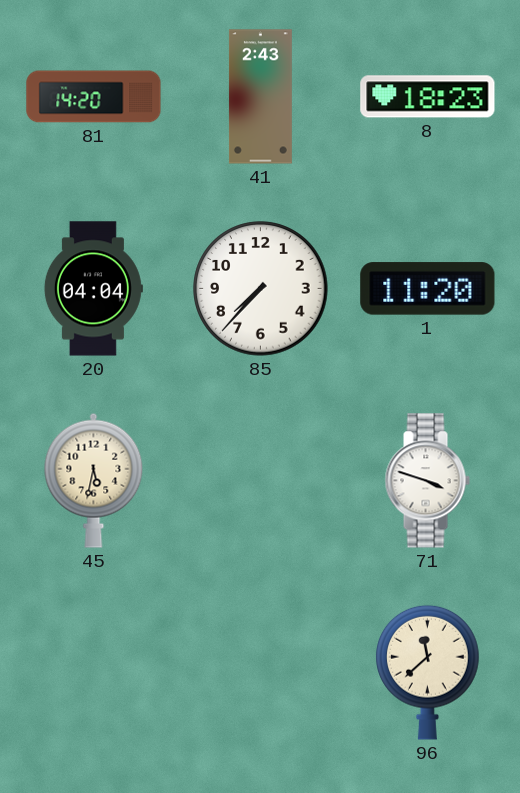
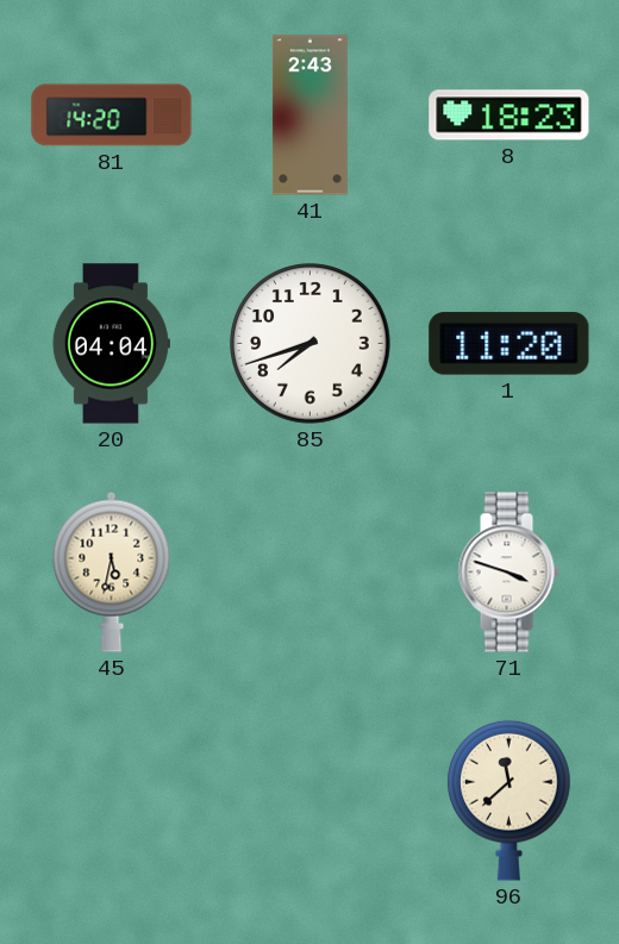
85: 7:37 -> 7:42 (311, 344)
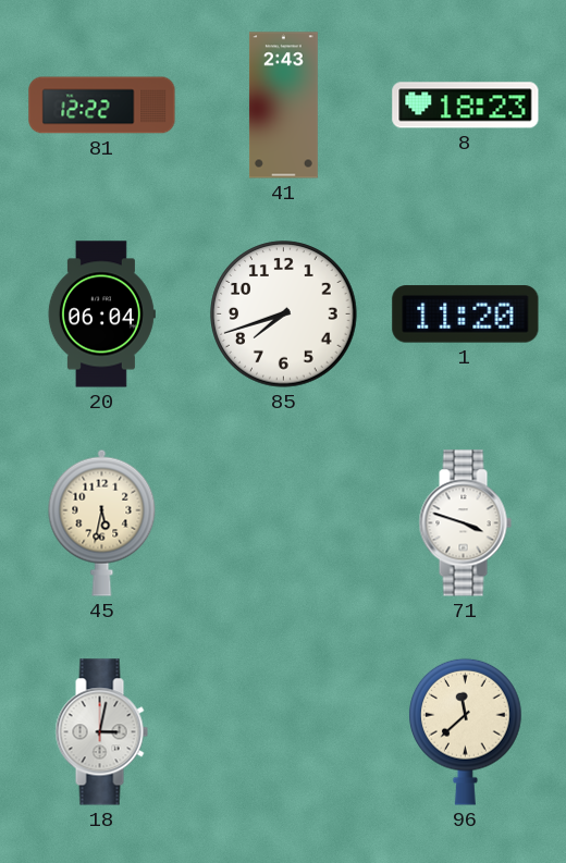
81: 14:20 -> 12:22 (102, 106)
20: 04:04 -> 06:04 (101, 315)
18: none -> 3:02 (101, 732)
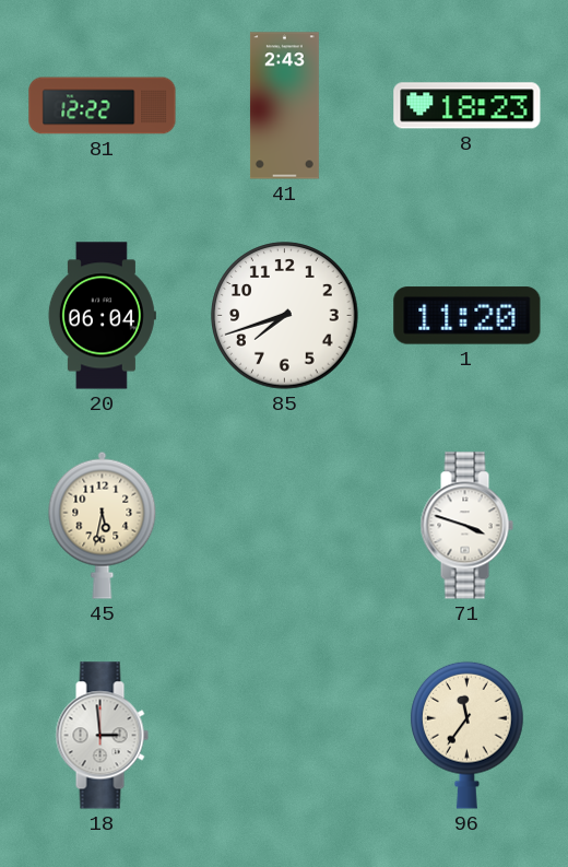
18: 3:02 -> 2:59 (102, 736)
96: 11:38 -> 11:36 (468, 735)
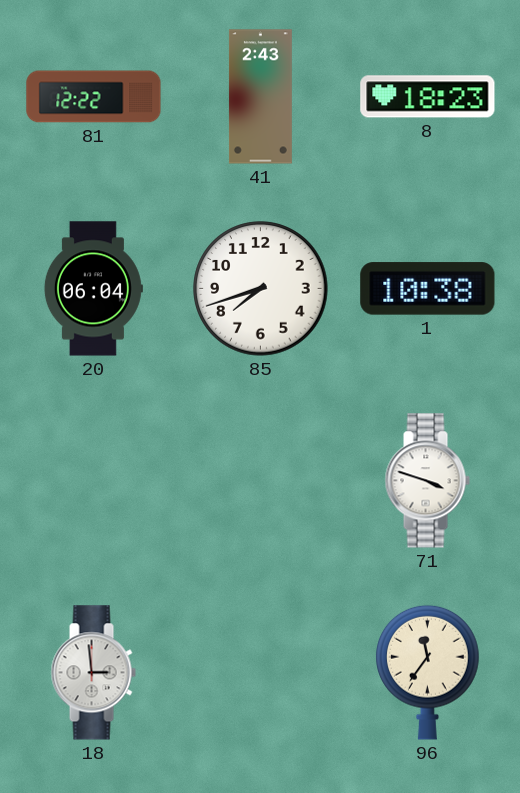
1: 11:20 -> 10:38 (428, 289)
45: 5:32 -> none (103, 525)
